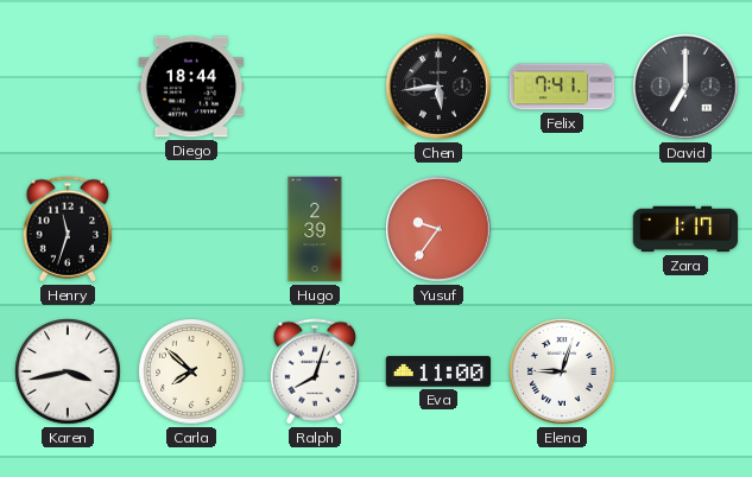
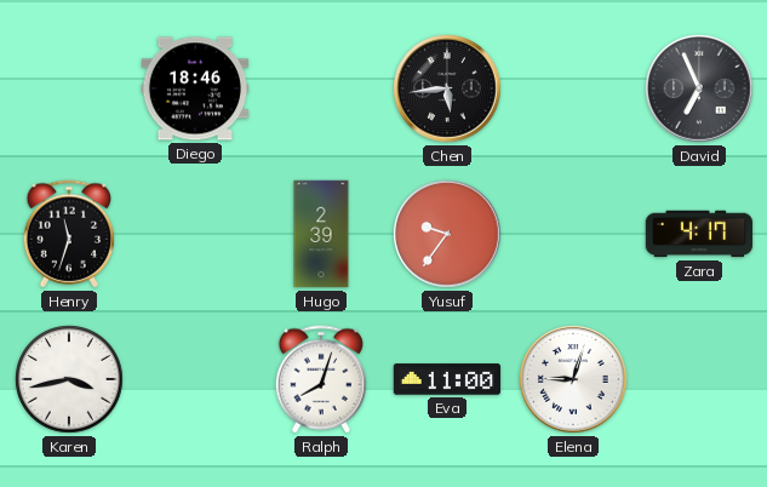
Diego: 18:44 -> 18:46 (195, 88)
Felix: 7:41 -> none (562, 87)
David: 7:00 -> 6:56 (699, 88)
Zara: 1:17 -> 4:17 (699, 234)
Carla: 7:52 -> none (191, 371)
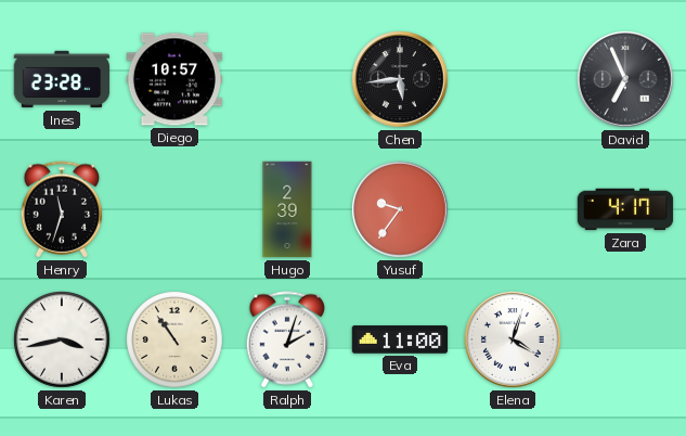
Ines: none -> 23:28 (62, 79)
Diego: 18:46 -> 10:57 (174, 79)
Lukas: none -> 10:54 (174, 339)
Ralph: 8:03 -> 2:03 (287, 339)
Elena: 9:03 -> 4:03 (513, 339)
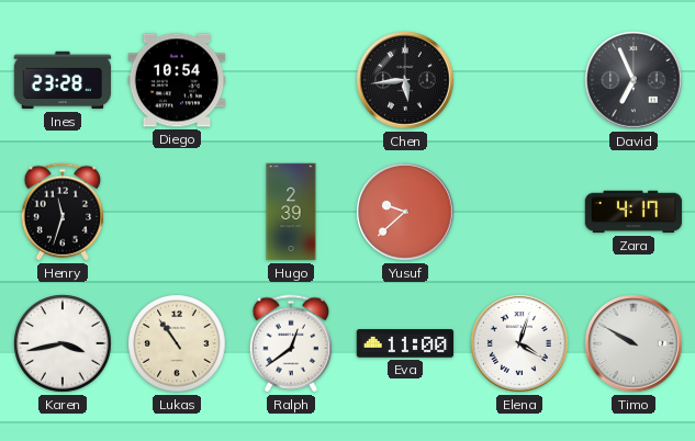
Diego: 10:57 -> 10:54 (177, 80)
Yusuf: 9:36 -> 9:38 (405, 212)
Ralph: 2:03 -> 12:39 (291, 343)
Timo: none -> 9:50 (634, 343)
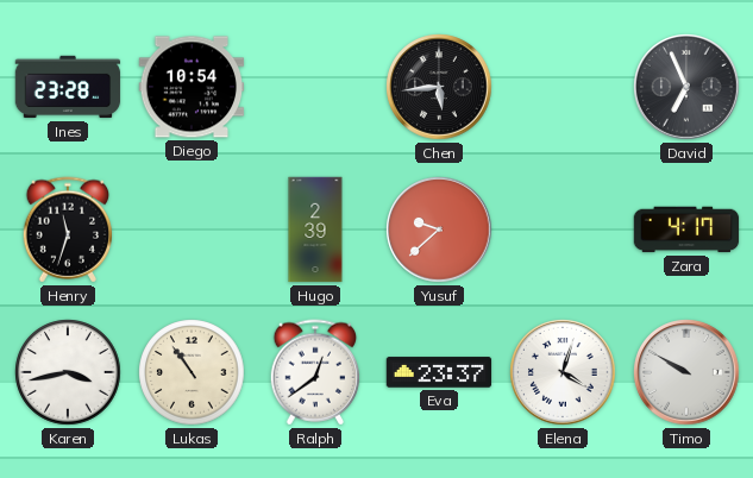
Eva: 11:00 -> 23:37 (439, 372)
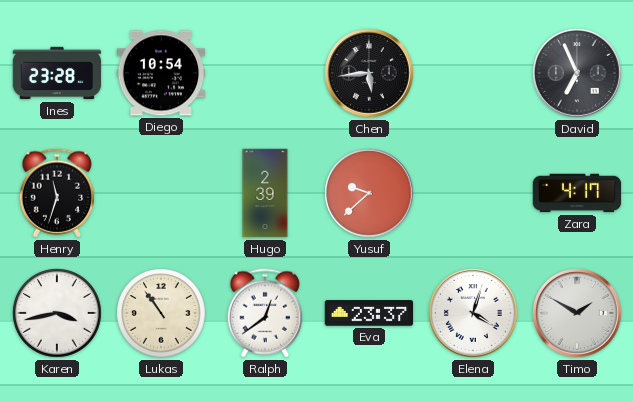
Timo: 9:50 -> 1:50 (577, 313)
